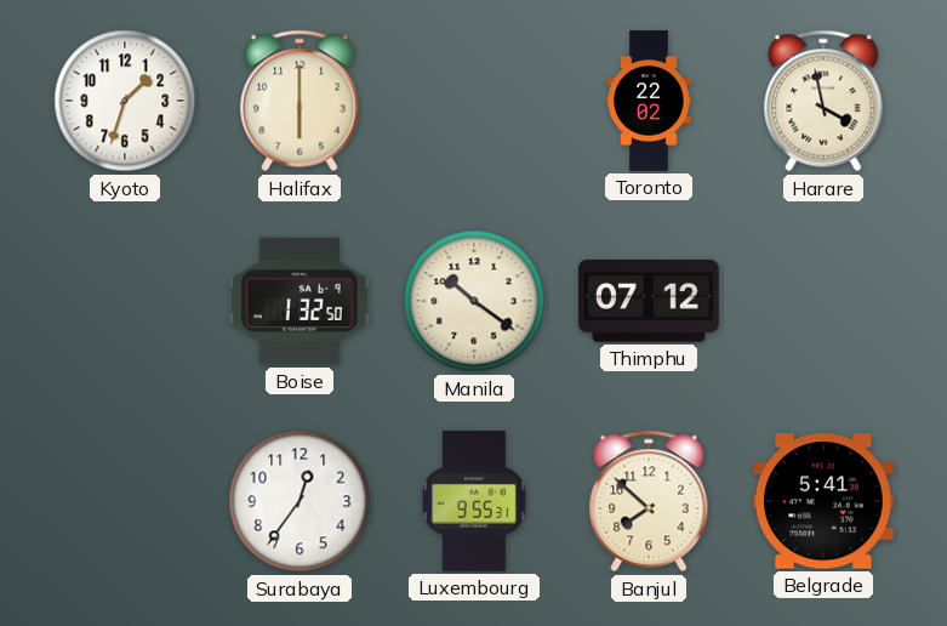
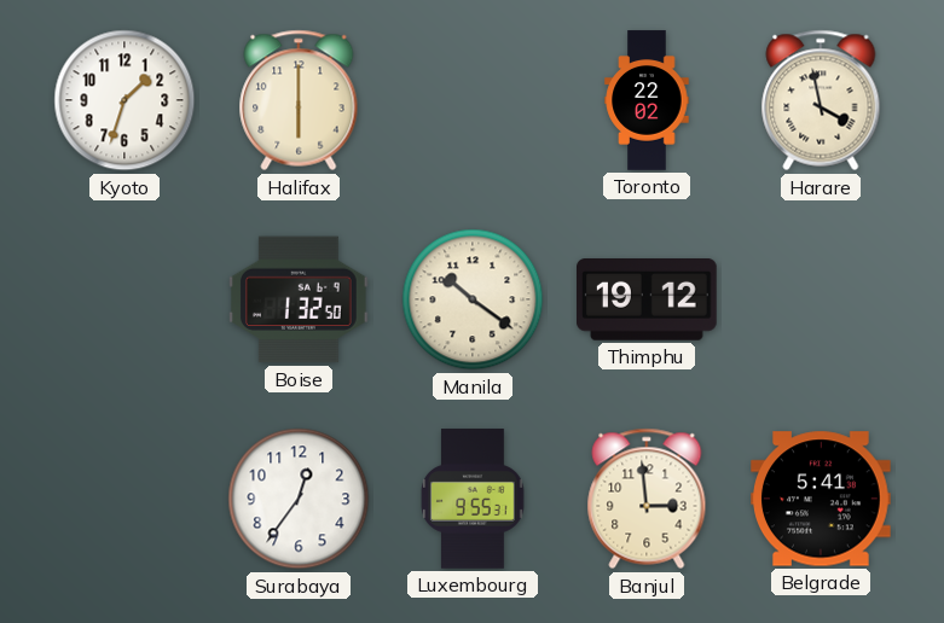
Thimphu: 07:12 -> 19:12 (648, 301)
Banjul: 7:52 -> 2:59 (647, 499)
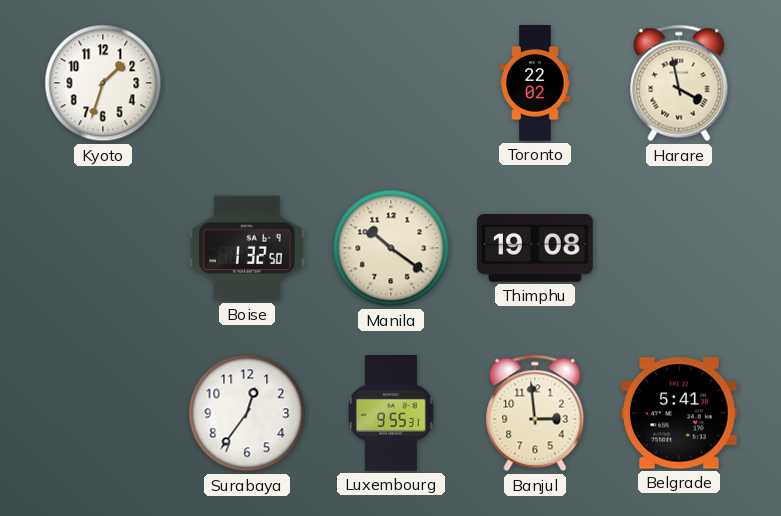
Halifax: 6:00 -> none (299, 100)
Thimphu: 19:12 -> 19:08 (536, 249)
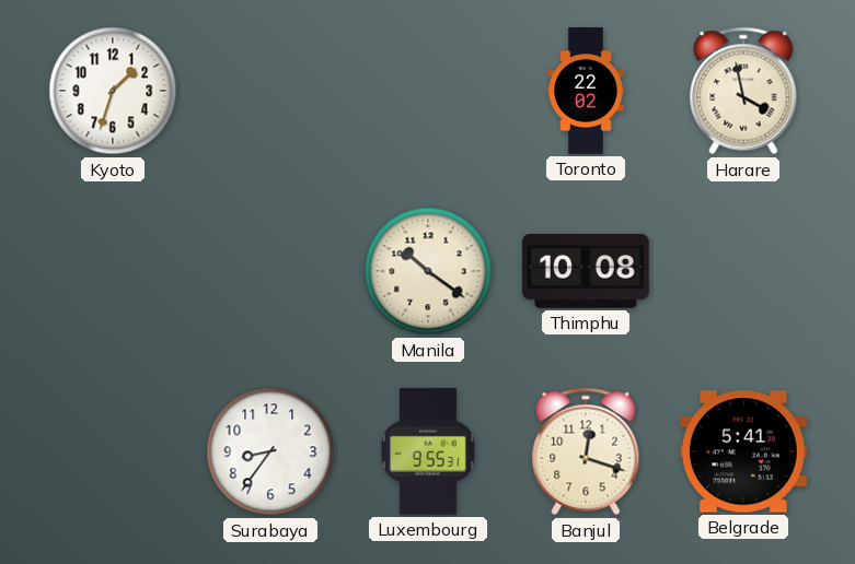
Boise: 1:32 -> none (248, 248)
Thimphu: 19:08 -> 10:08 (587, 272)
Surabaya: 12:36 -> 8:36 (270, 451)
Banjul: 2:59 -> 12:18 (586, 451)
